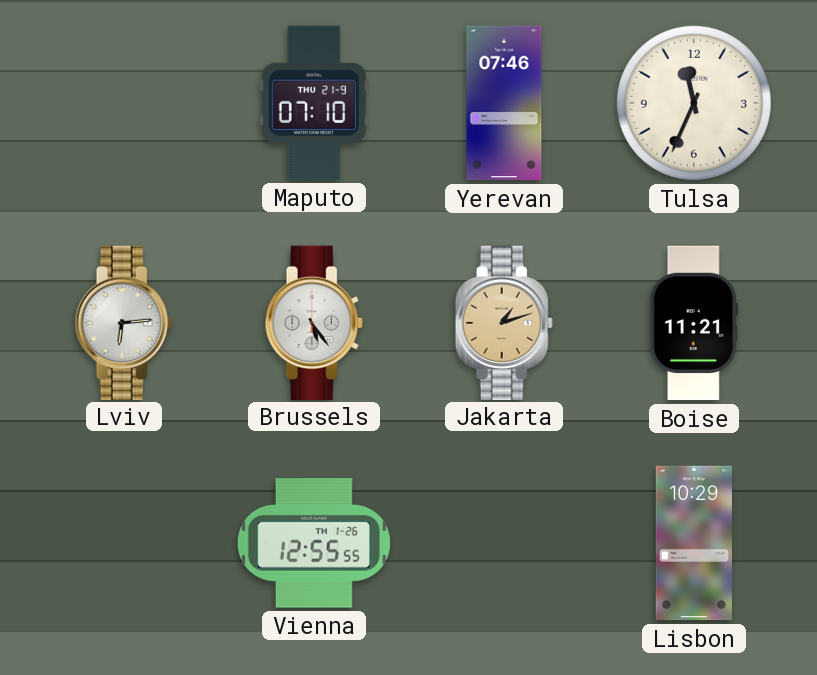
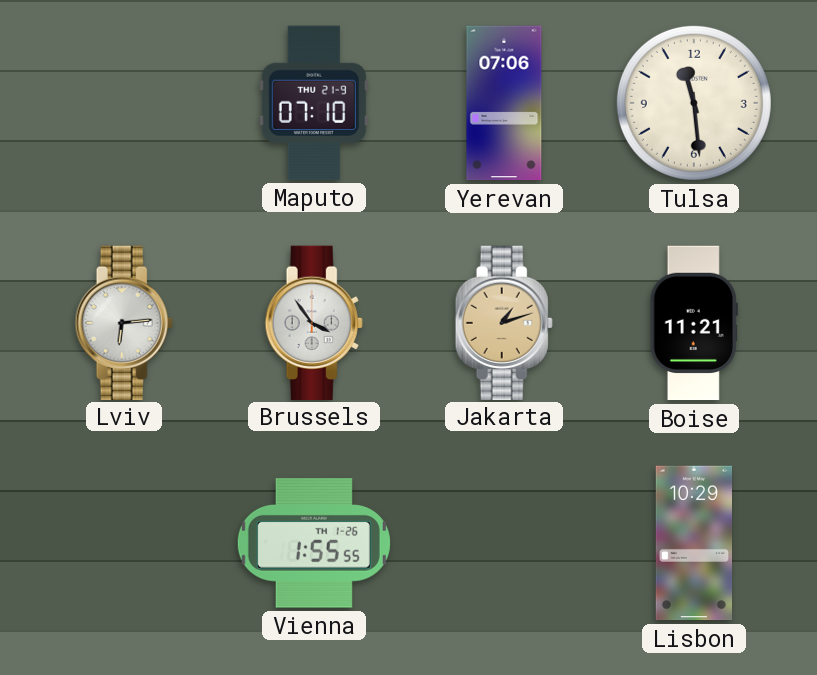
Yerevan: 07:46 -> 07:06 (504, 103)
Tulsa: 11:34 -> 11:29 (694, 103)
Brussels: 5:24 -> 3:54 (314, 322)
Vienna: 12:55 -> 1:55 (314, 543)
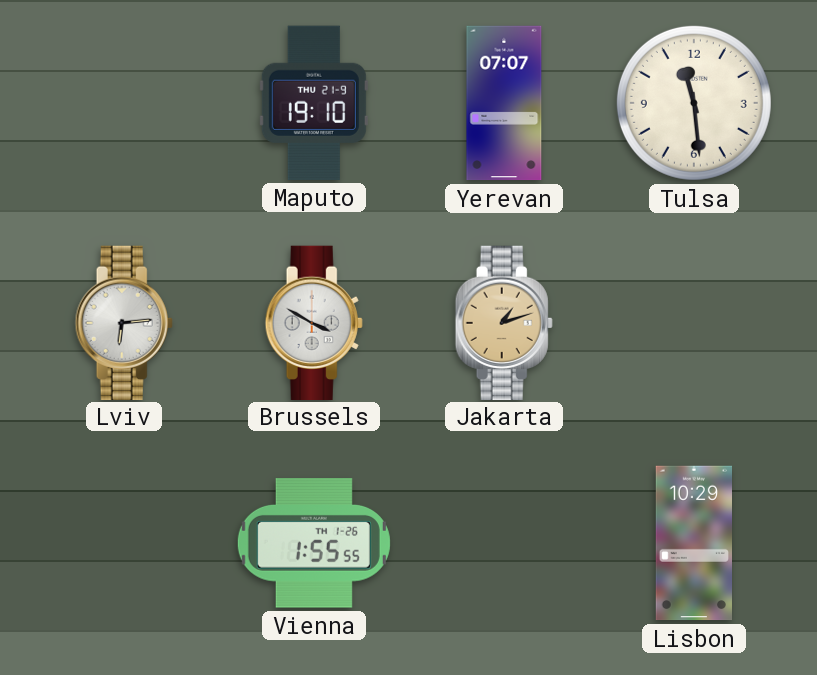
Maputo: 07:10 -> 19:10 (314, 103)
Yerevan: 07:06 -> 07:07 (504, 103)
Brussels: 3:54 -> 3:50 (314, 322)
Boise: 11:21 -> none (694, 323)
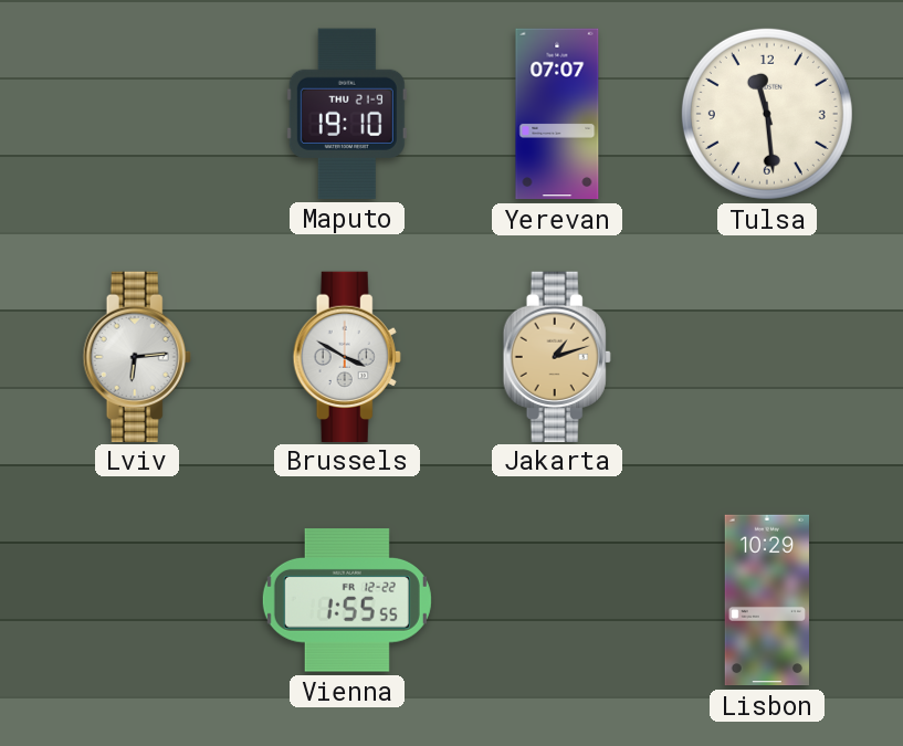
Vienna date: TH 1-26 -> FR 12-22 (347, 600)
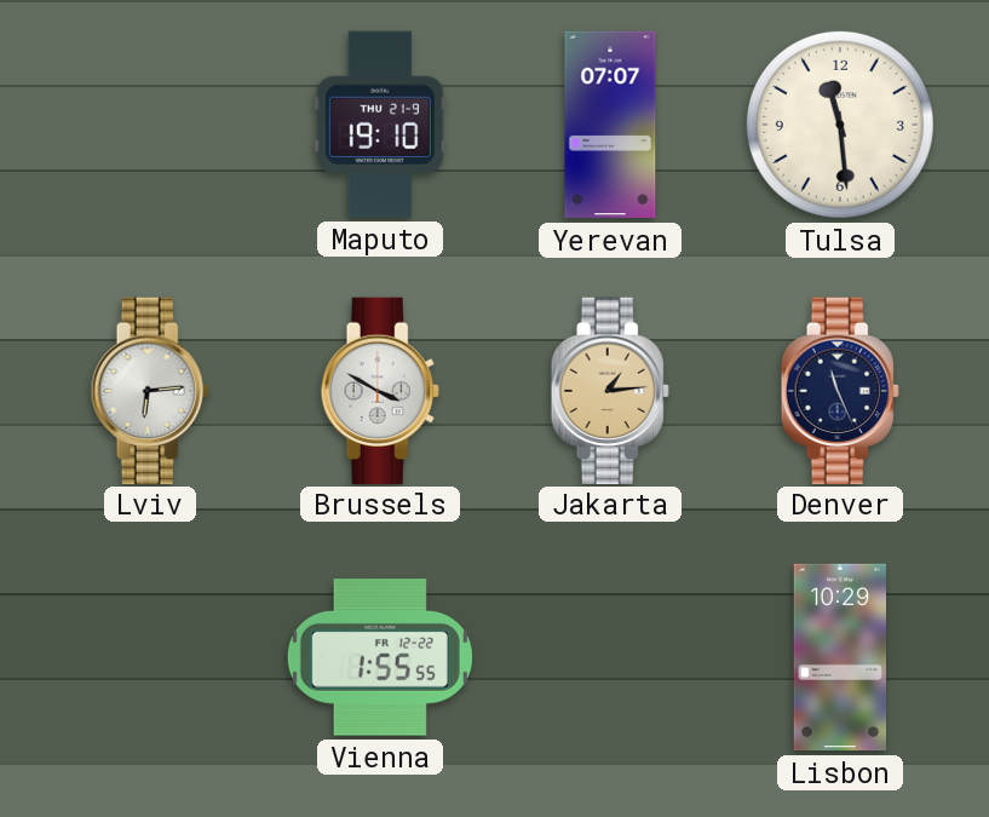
Jakarta: 1:12 -> 1:14 (610, 390)
Denver: none -> 11:26 (840, 390)
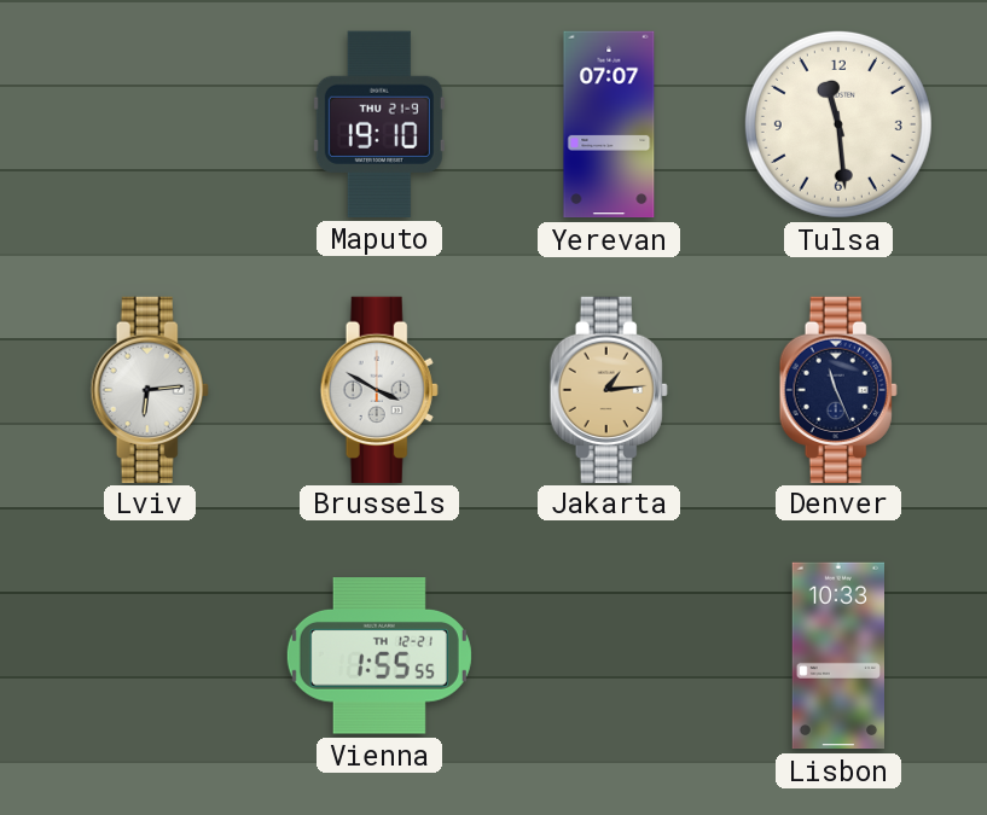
Vienna date: FR 12-22 -> TH 12-21 (379, 656)
Lisbon: 10:29 -> 10:33 (837, 656)
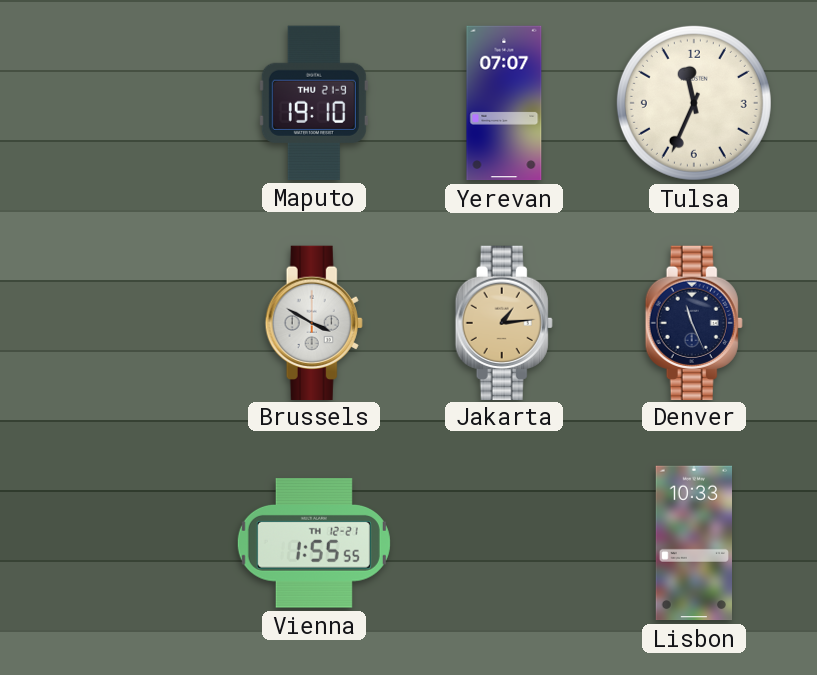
Tulsa: 11:29 -> 11:34 (694, 103)
Lviv: 6:14 -> none (150, 389)
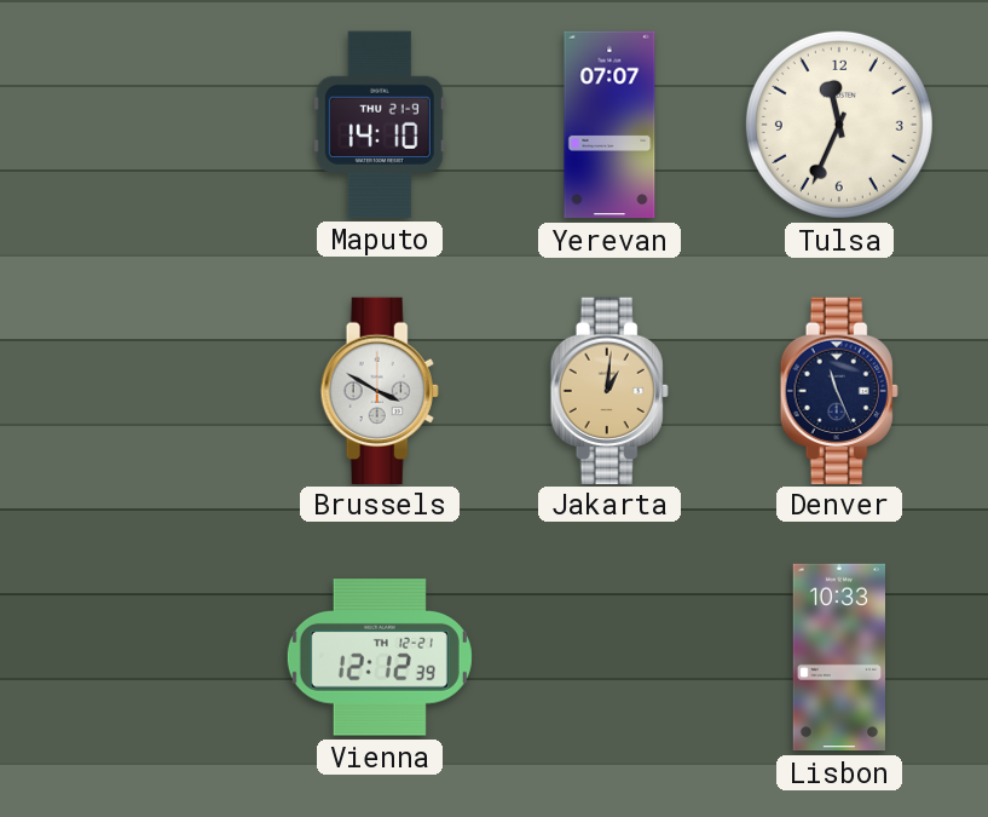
Maputo: 19:10 -> 14:10 (380, 125)
Jakarta: 1:14 -> 1:01 (609, 390)
Vienna: 1:55 -> 12:12 (380, 657)
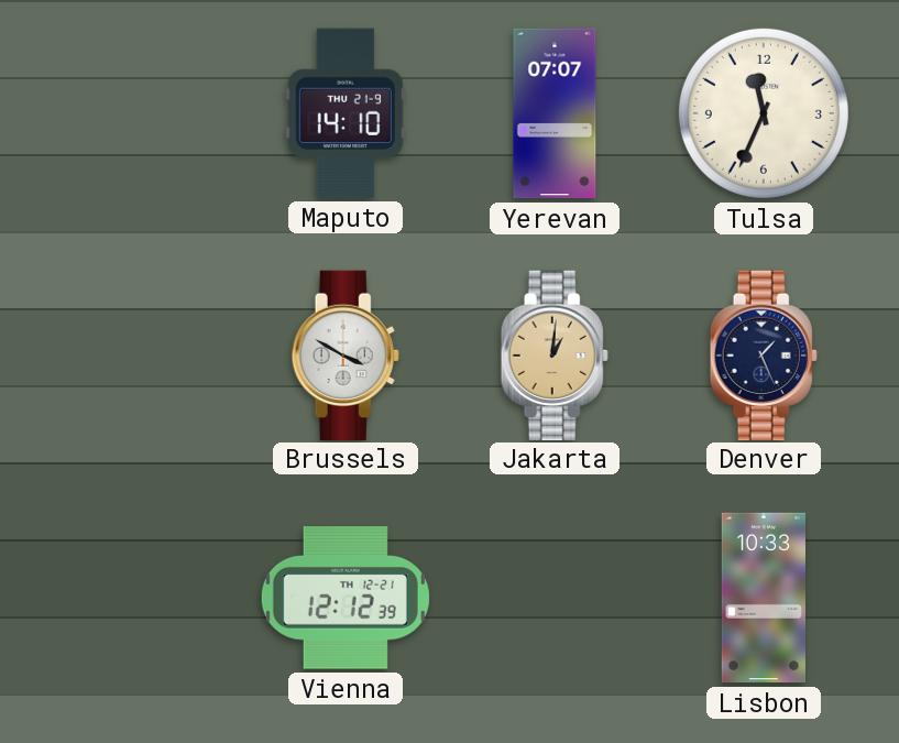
Denver: 11:26 -> 1:26 (764, 354)
